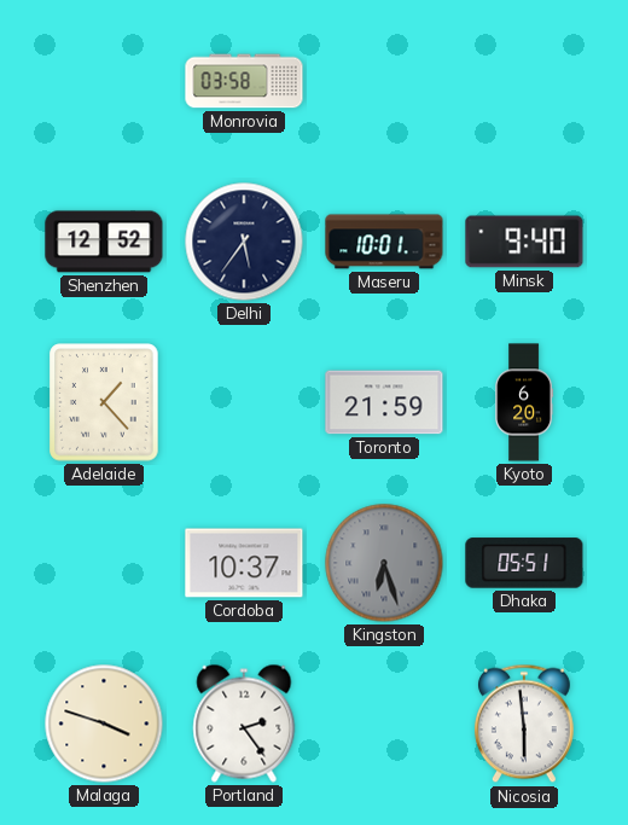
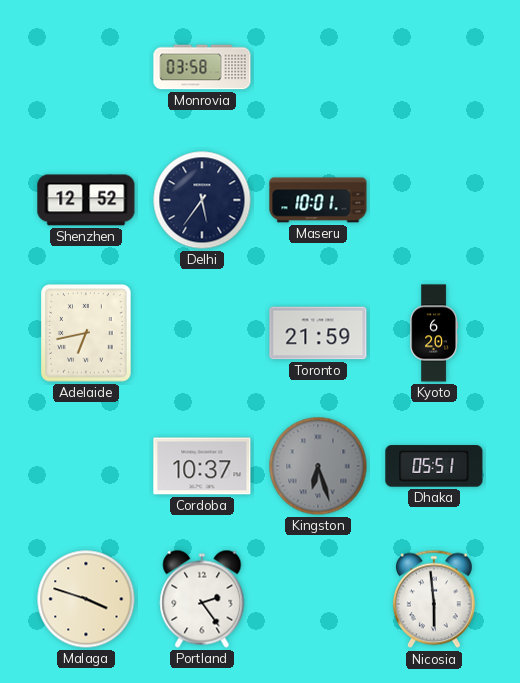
Minsk: 9:40 -> none (524, 242)
Adelaide: 1:23 -> 6:43 (86, 333)
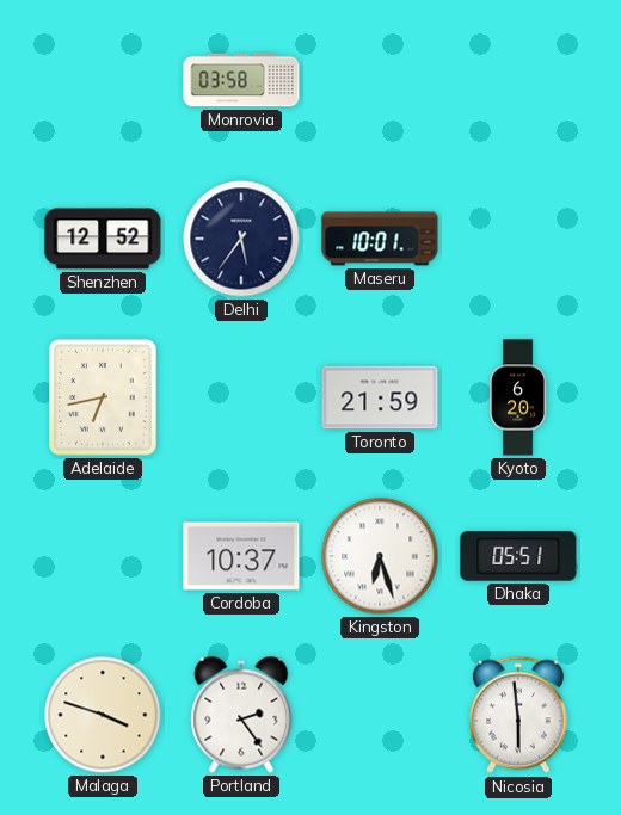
Kingston dial: grey -> white (380, 556)
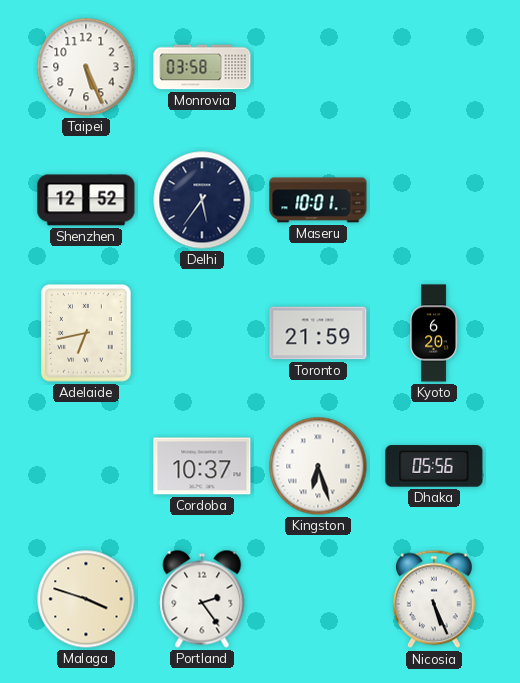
Taipei: none -> 5:26 (86, 67)
Dhaka: 05:51 -> 05:56 (434, 466)
Nicosia: 5:59 -> 5:26 (434, 599)
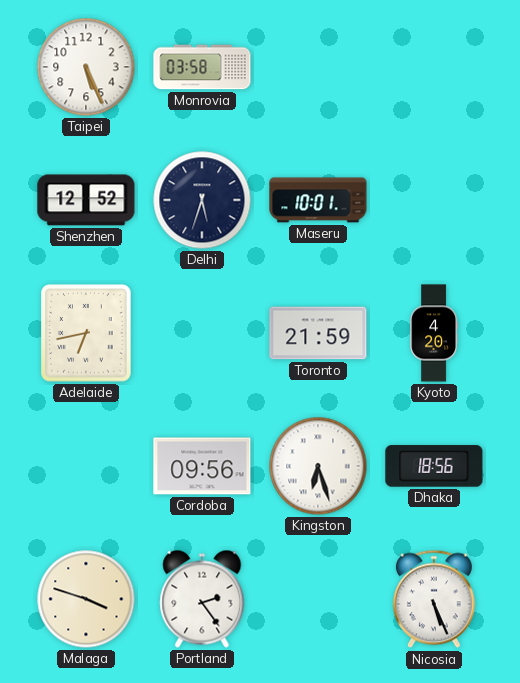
Delhi: 5:36 -> 5:33 (202, 200)
Kyoto: 6:20 -> 4:20 (434, 333)
Cordoba: 10:37 -> 09:56 (202, 466)
Dhaka: 05:56 -> 18:56 (434, 466)
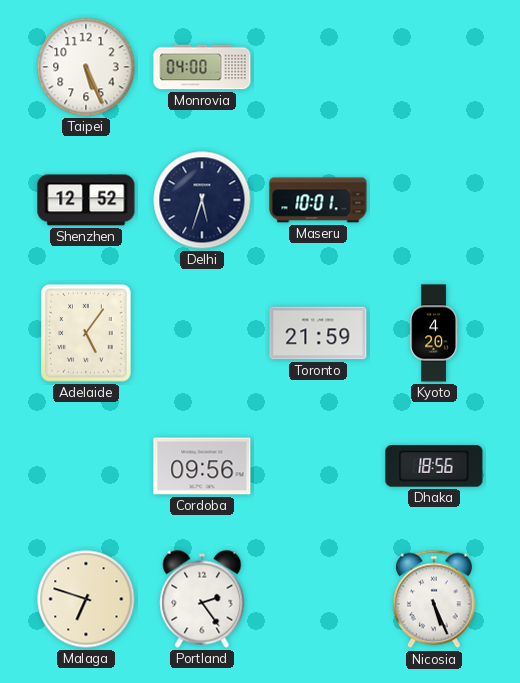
Monrovia: 03:58 -> 04:00 (202, 67)
Adelaide: 6:43 -> 5:06 (86, 333)
Kingston: 6:27 -> none (318, 466)
Malaga: 3:48 -> 6:48 (86, 599)
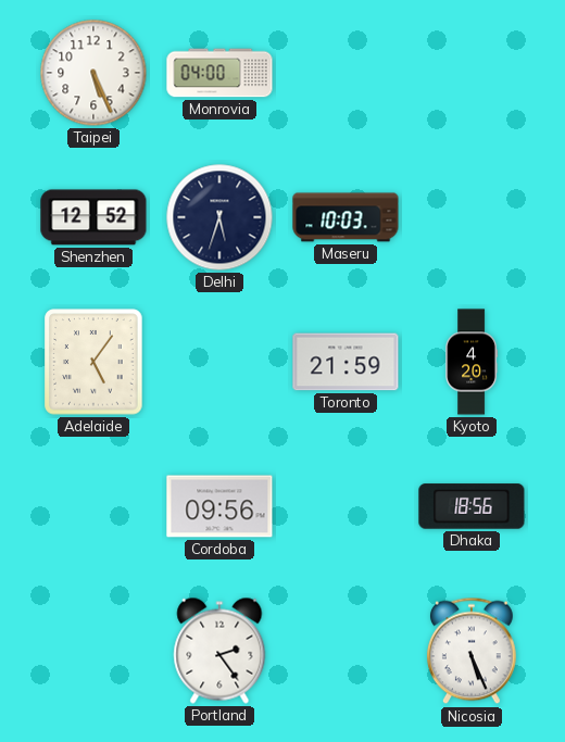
Maseru: 10:01 -> 10:03 (346, 217)
Malaga: 6:48 -> none (86, 599)
